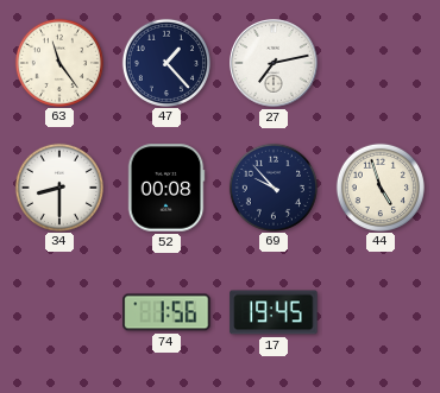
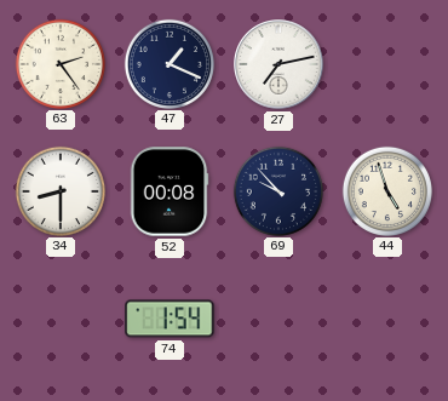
63: 11:24 -> 2:24 (59, 63)
47: 1:23 -> 1:19 (168, 63)
74: 1:56 -> 1:54 (170, 319)
17: 19:45 -> none (274, 312)
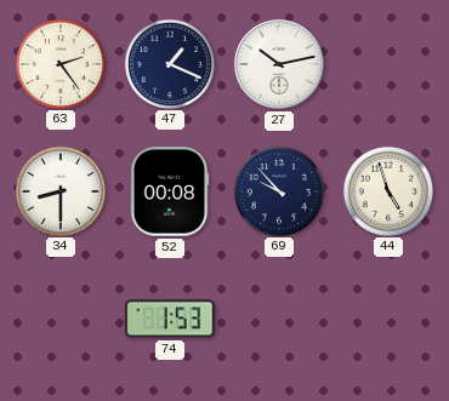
27: 7:13 -> 10:13 (279, 64)
74: 1:54 -> 1:53 (170, 319)
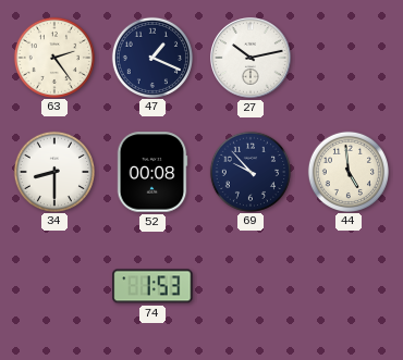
44: 4:57 -> 4:59 (347, 171)
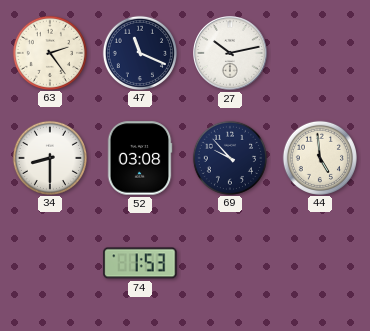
47: 1:19 -> 11:19 (139, 52)
52: 00:08 -> 03:08 (140, 158)
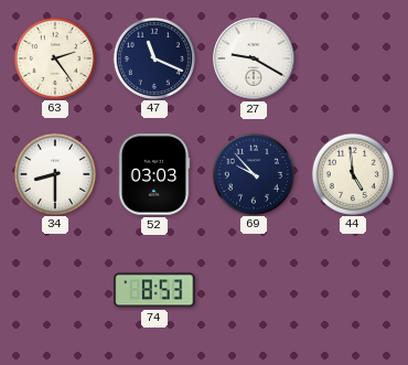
27: 10:13 -> 9:20 (254, 58)
52: 03:08 -> 03:03 (154, 174)
74: 1:53 -> 8:53 (154, 290)
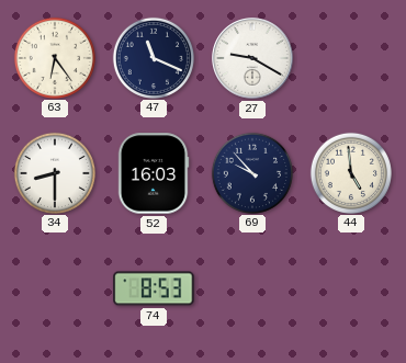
63: 2:24 -> 6:24 (54, 57)
52: 03:03 -> 16:03 (154, 173)
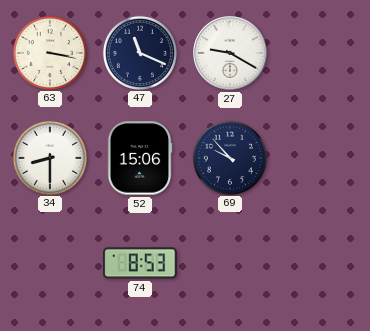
63: 6:24 -> 3:17 (49, 52)
52: 16:03 -> 15:06 (140, 158)
44: 4:59 -> none (350, 172)
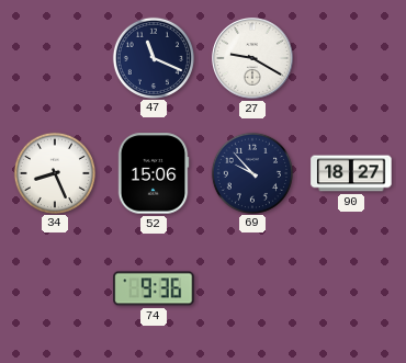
63: 3:17 -> none (49, 52)
34: 8:30 -> 8:26 (54, 172)
90: none -> 18:27 (351, 173)
74: 8:53 -> 9:36 (154, 288)
